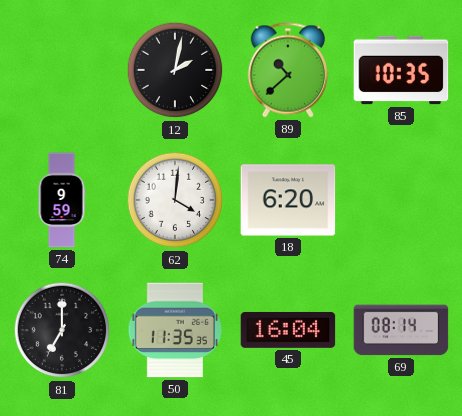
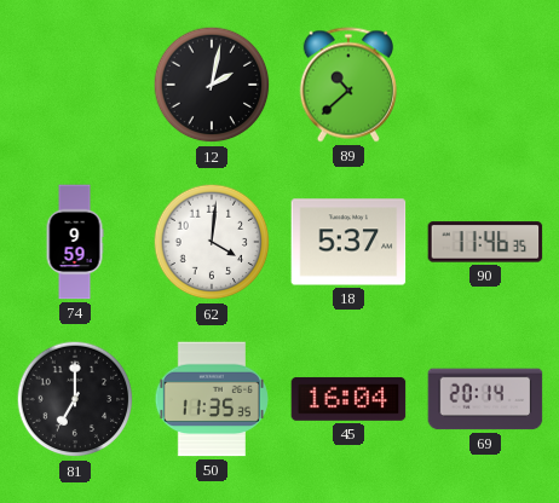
85: 10:35 -> none (401, 70)
18: 6:20 -> 5:37 (348, 242)
90: none -> 11:46 (485, 242)
69: 08:14 -> 20:14 (485, 399)
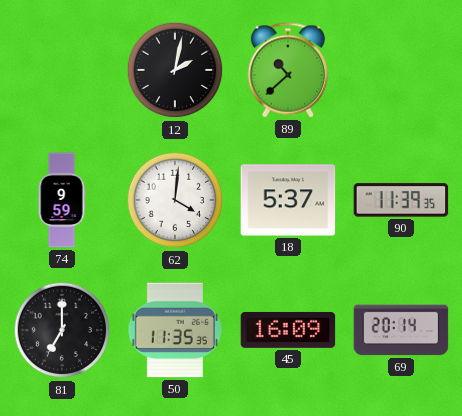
90: 11:46 -> 11:39 (401, 200)
45: 16:04 -> 16:09 (288, 330)
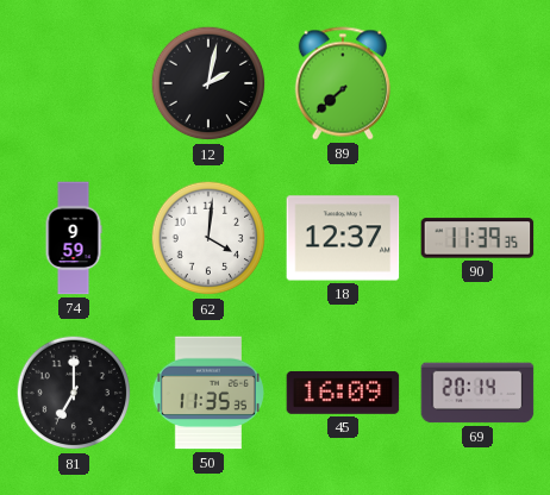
89: 10:38 -> 7:38 (343, 83)
18: 5:37 -> 12:37 (343, 238)
